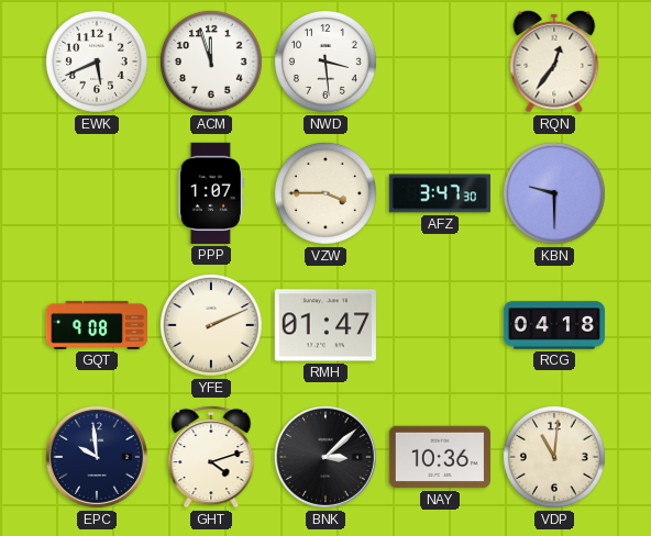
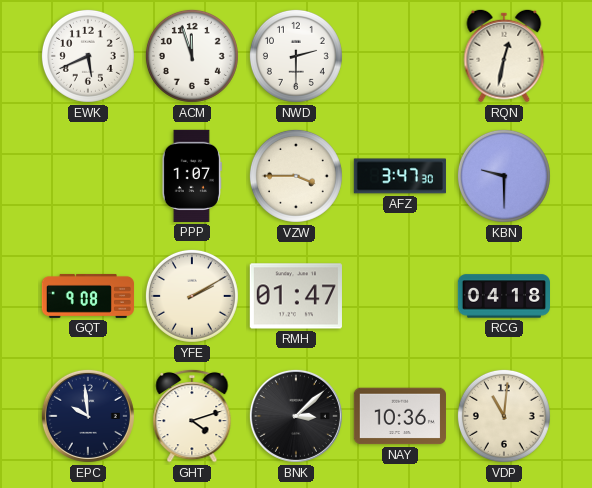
NWD: 3:29 -> 2:30 (296, 56)
RQN: 12:36 -> 12:32 (504, 56)
YFE: 2:11 -> 2:10 (192, 296)
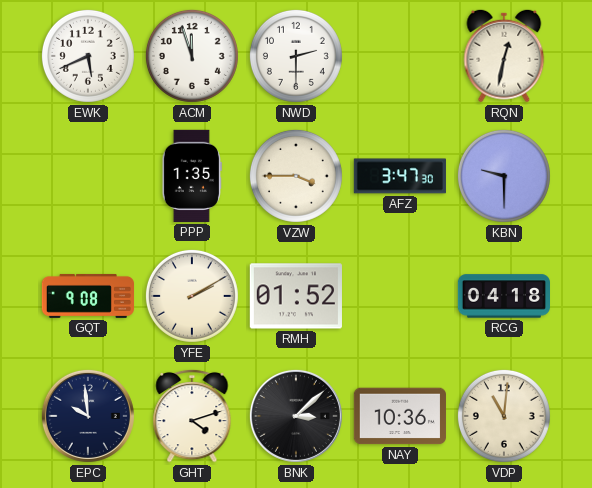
PPP: 1:07 -> 1:35 (192, 176)
RMH: 01:47 -> 01:52 (296, 296)
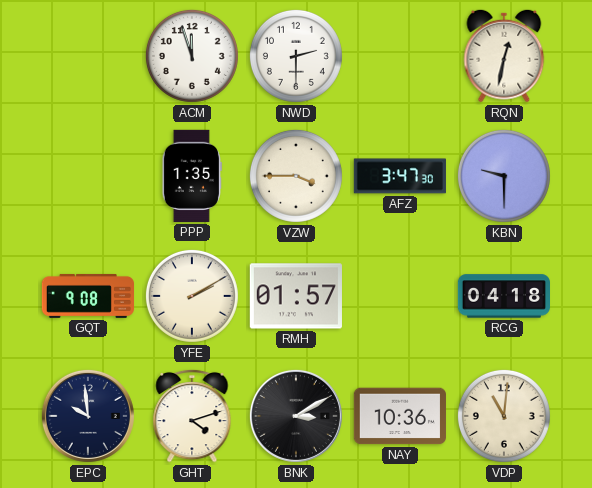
EWK: 5:41 -> none (88, 56)
RMH: 01:52 -> 01:57 (296, 296)
BNK: 3:08 -> 3:10 (296, 416)
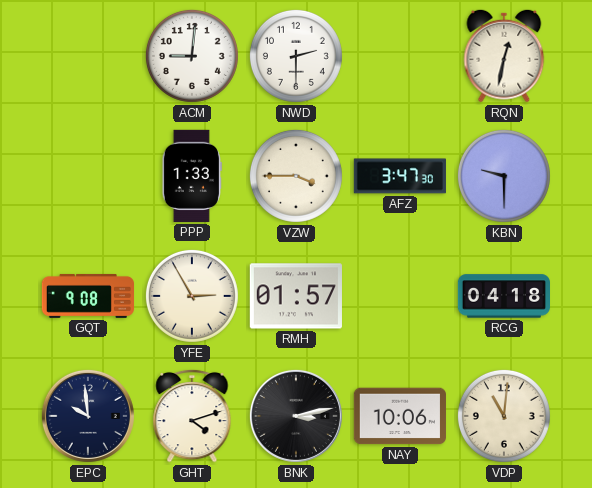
ACM: 11:57 -> 9:01 (192, 56)
PPP: 1:35 -> 1:33 (192, 176)
YFE: 2:10 -> 2:55 (192, 296)
BNK: 3:10 -> 3:13 (296, 416)
NAY: 10:36 -> 10:06 (400, 416)
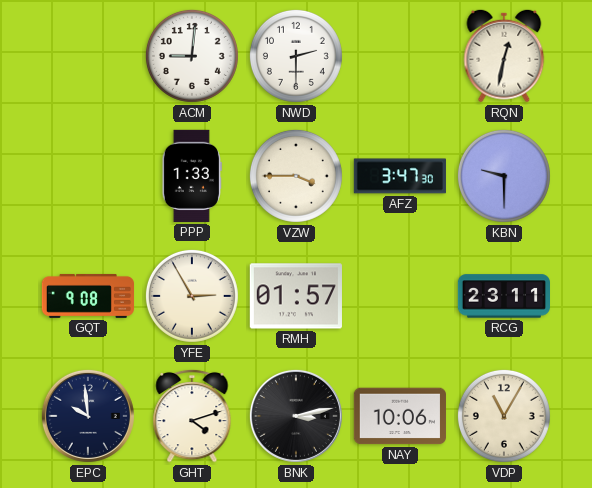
RCG: 04:18 -> 23:11 (503, 296)
VDP: 11:01 -> 11:05 (504, 416)
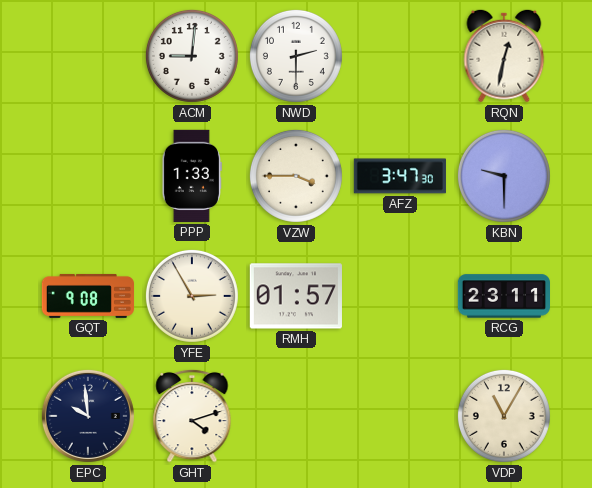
BNK: 3:13 -> none (296, 416)
NAY: 10:06 -> none (400, 416)
